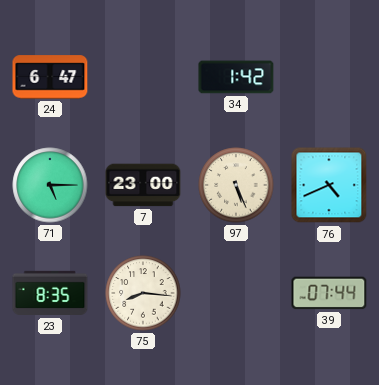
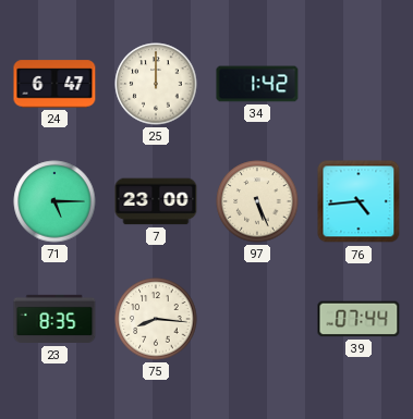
25: none -> 12:00 (156, 84)
76: 4:41 -> 4:44 (359, 201)
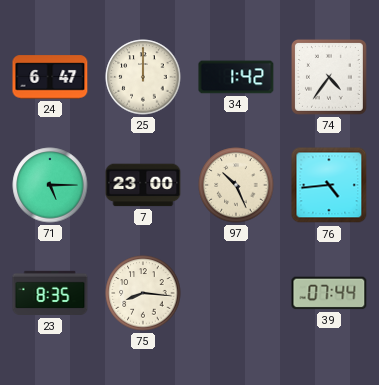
74: none -> 4:36 (329, 77)
97: 5:26 -> 10:26 (236, 185)
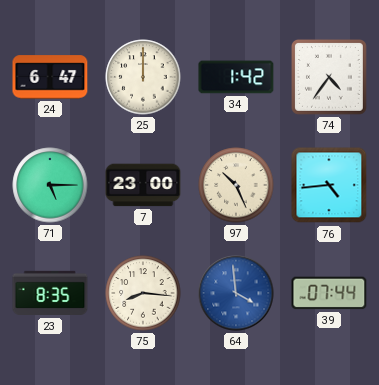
64: none -> 3:59 (236, 293)
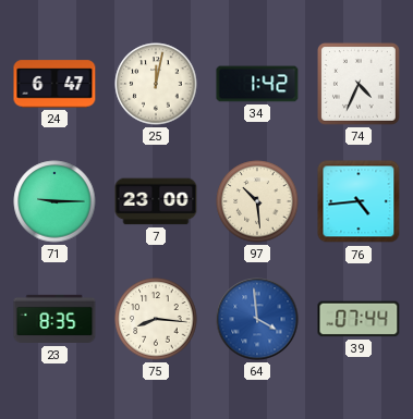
25: 12:00 -> 12:02 (156, 84)
74: 4:36 -> 4:34 (359, 84)
71: 5:15 -> 9:15 (54, 201)
97: 10:26 -> 10:29 (257, 201)
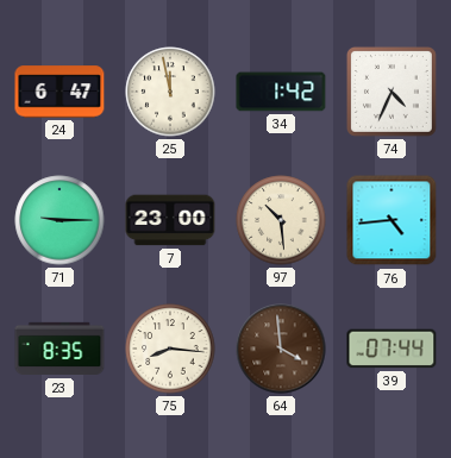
25: 12:02 -> 11:58 (170, 92)
64 dial: blue -> brown (281, 349)
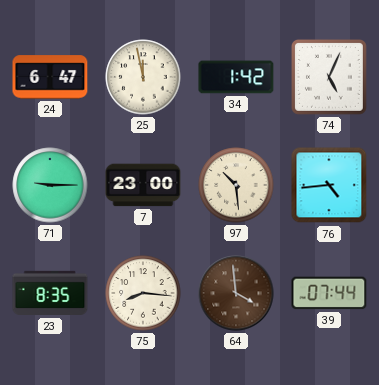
74: 4:34 -> 5:04 (329, 77)
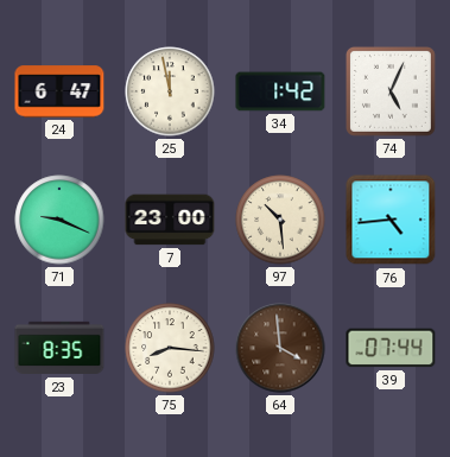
71: 9:15 -> 9:19 (59, 220)
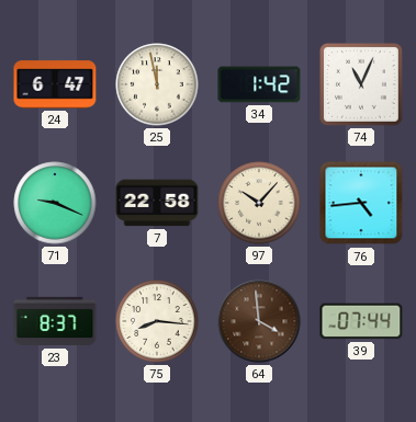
74: 5:04 -> 11:04 (361, 84)
7: 23:00 -> 22:58 (157, 203)
97: 10:29 -> 10:07 (259, 203)
23: 8:35 -> 8:37 (55, 321)
